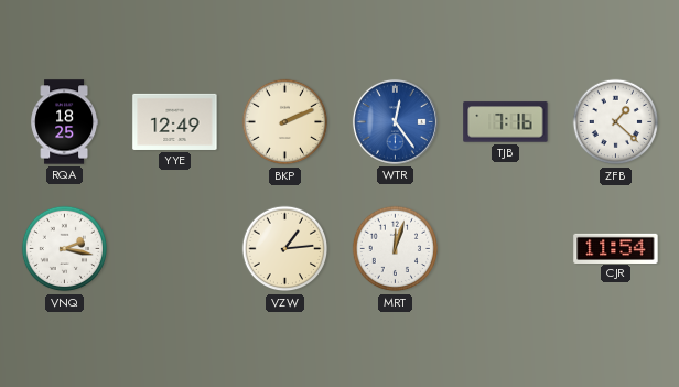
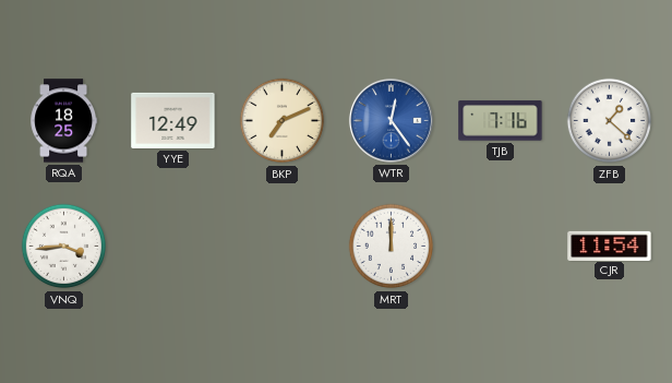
BKP: 2:11 -> 7:11 (283, 121)
VNQ: 2:17 -> 3:44 (64, 247)
VZW: 1:14 -> none (285, 249)
MRT: 12:03 -> 12:00 (392, 247)
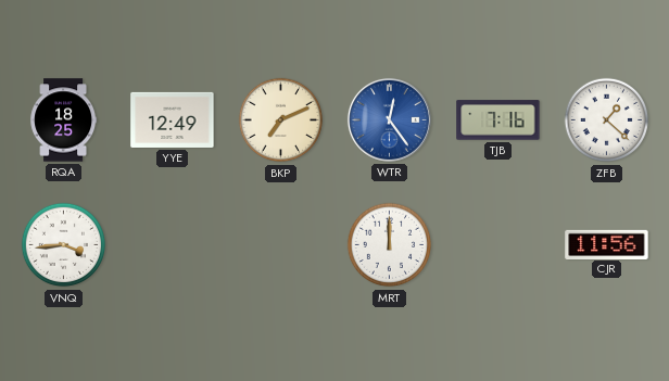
CJR: 11:54 -> 11:56 (607, 244)
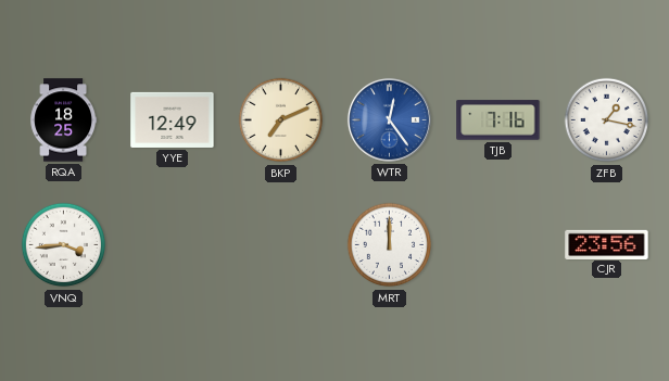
ZFB: 1:22 -> 1:17 (607, 120)
CJR: 11:56 -> 23:56 (607, 244)
